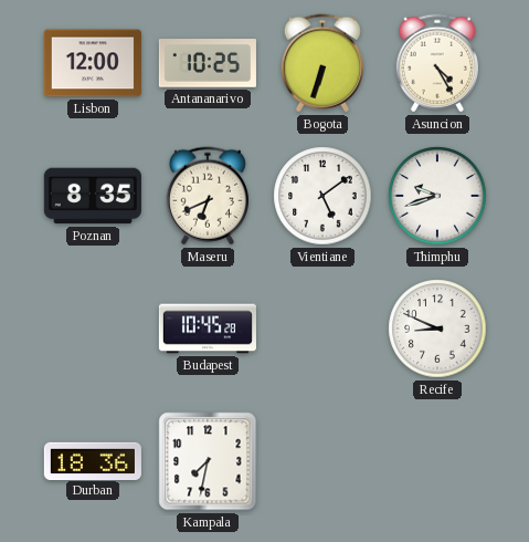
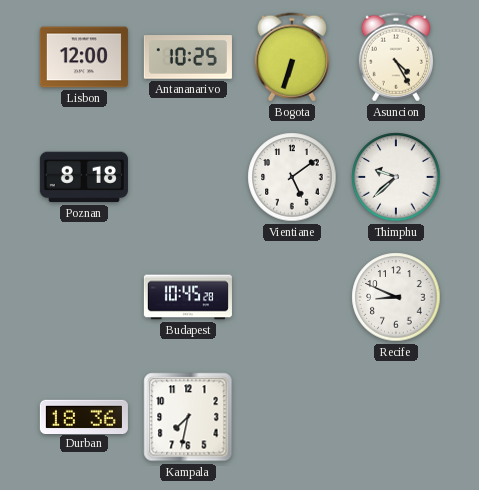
Poznan: 8:35 -> 8:18 (84, 177)
Maseru: 6:41 -> none (208, 196)
Thimphu: 9:42 -> 9:38 (396, 177)
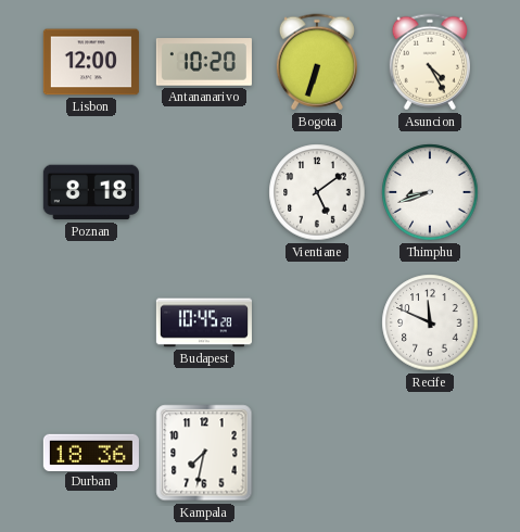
Antananarivo: 10:25 -> 10:20 (204, 62)
Thimphu: 9:38 -> 8:42 (430, 192)
Recife: 8:49 -> 11:49 (430, 322)
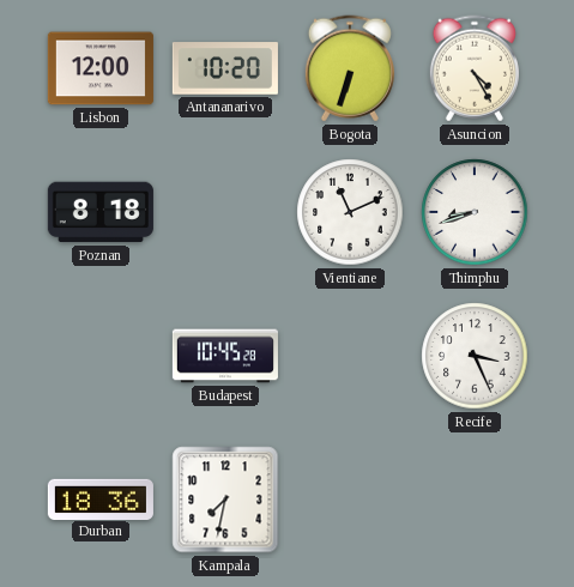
Vientiane: 5:09 -> 11:11 (350, 212)
Recife: 11:49 -> 3:26 (475, 356)
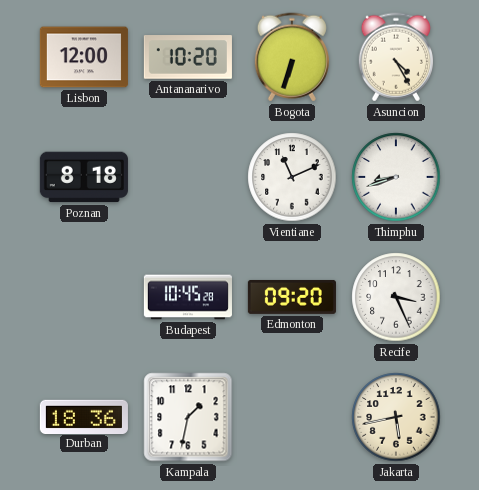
Edmonton: none -> 09:20 (292, 297)
Kampala: 7:32 -> 1:32 (188, 417)
Jakarta: none -> 5:43 (396, 417)
